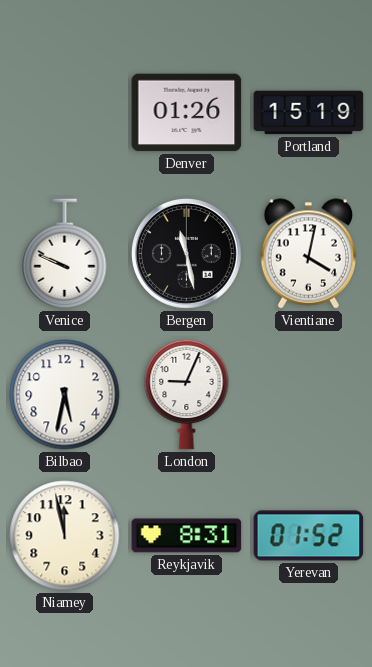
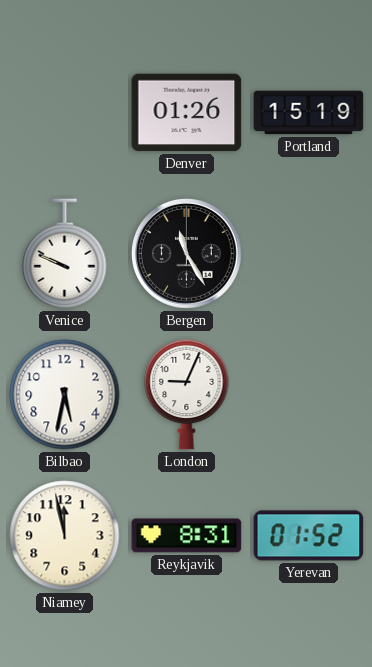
Bergen: 11:28 -> 11:25 (186, 253)
Vientiane: 4:02 -> none (308, 254)
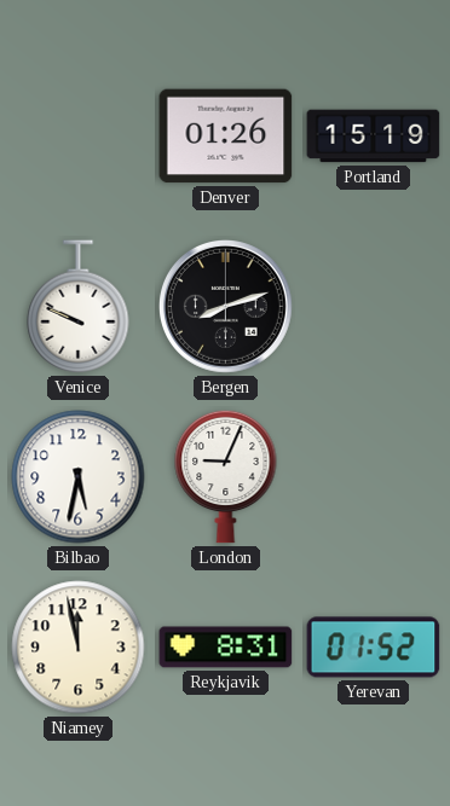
Bergen: 11:25 -> 8:12 (225, 306)
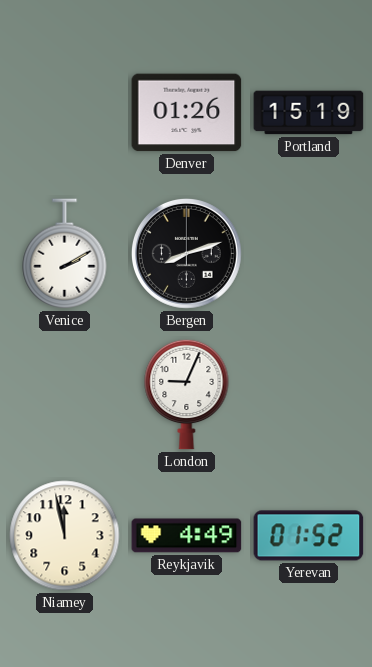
Venice: 9:49 -> 2:10 (65, 254)
Bilbao: 5:32 -> none (79, 477)
Reykjavik: 8:31 -> 4:49 (187, 536)
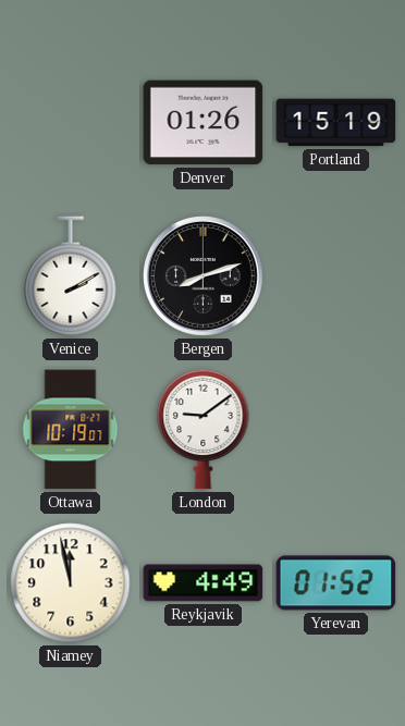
Ottawa: none -> 10:19 (71, 430)
London: 9:04 -> 9:09 (204, 429)
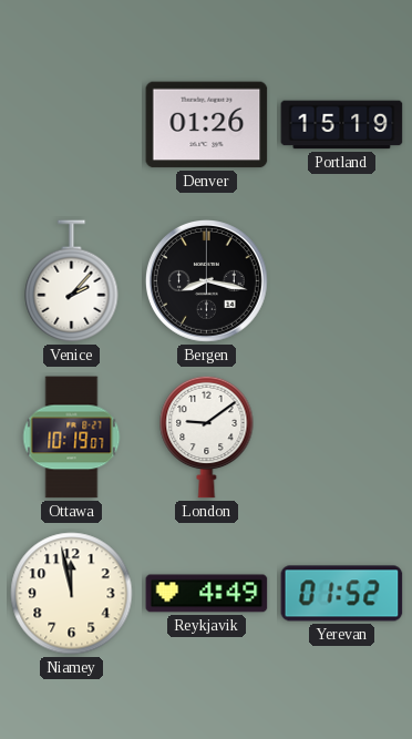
Venice: 2:10 -> 2:07 (72, 281)
Bergen: 8:12 -> 8:17 (206, 280)
